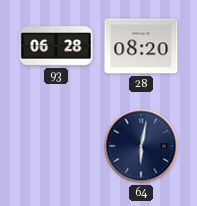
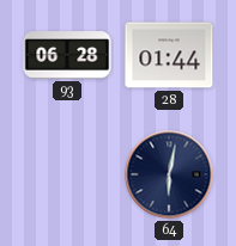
28: 08:20 -> 01:44 (169, 55)
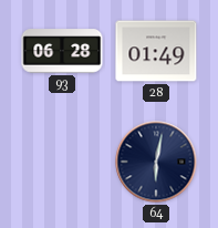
28: 01:44 -> 01:49 (156, 51)
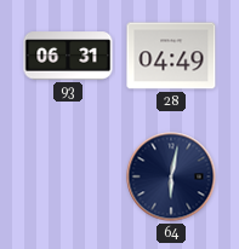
93: 06:28 -> 06:31 (68, 56)
28: 01:49 -> 04:49 (171, 56)
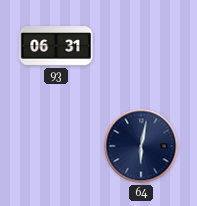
28: 04:49 -> none (171, 56)
